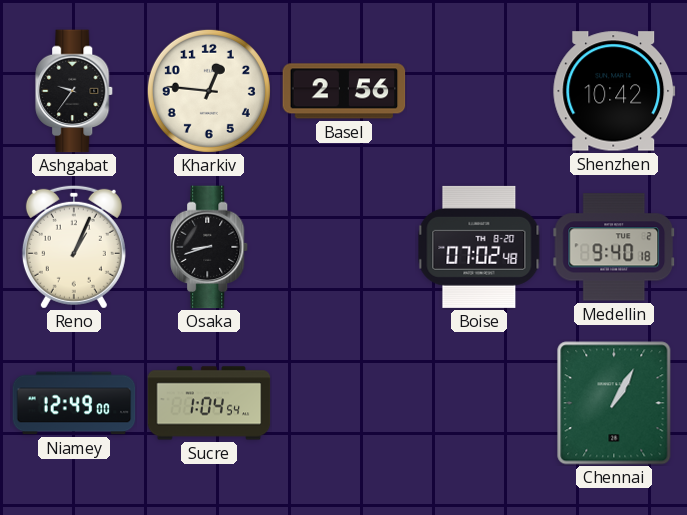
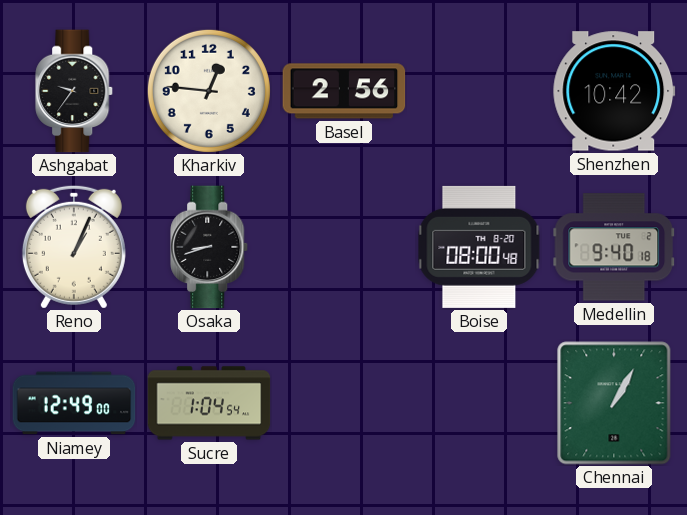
Boise: 07:02 -> 08:00 (479, 247)
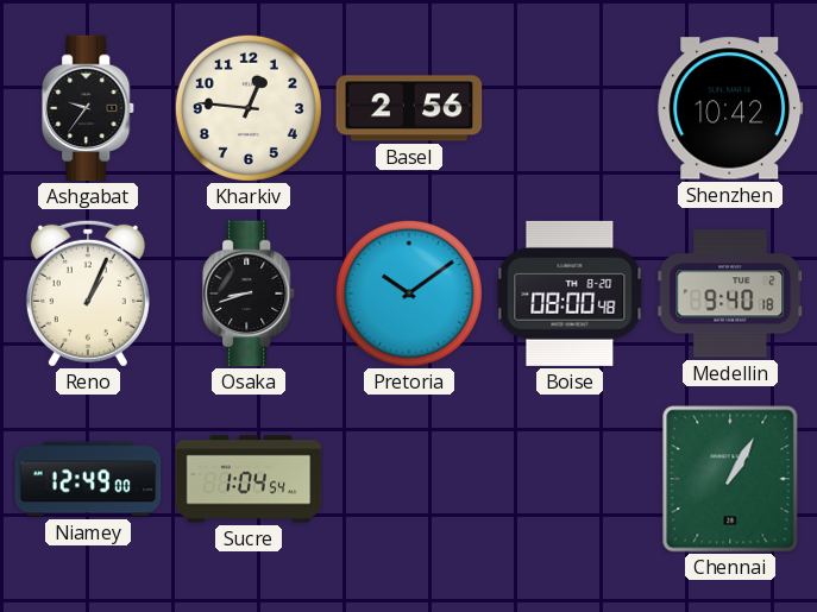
Pretoria: none -> 10:09 (409, 294)
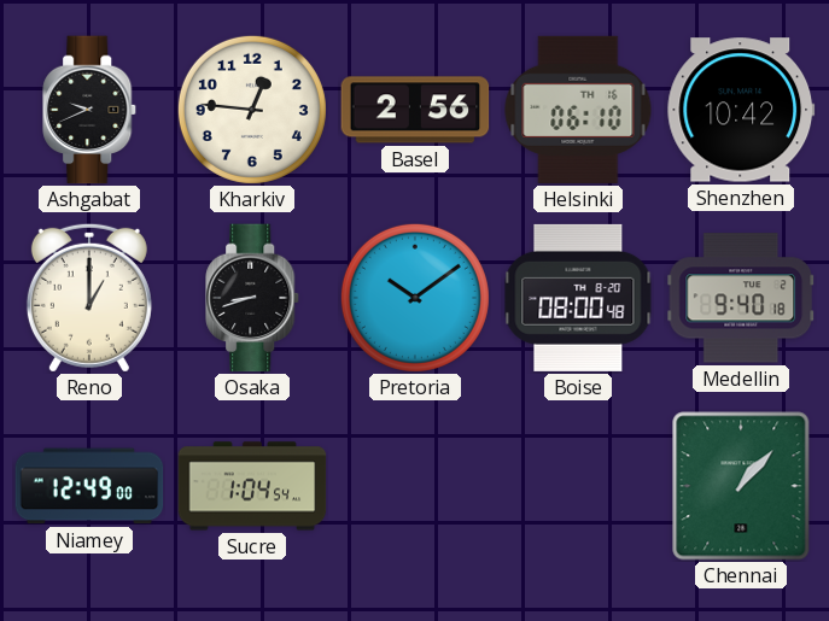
Ashgabat: 9:36 -> 9:41 (91, 110)
Helsinki: none -> 06:10 (578, 110)
Reno: 1:04 -> 1:00 (89, 298)
Chennai: 1:05 -> 1:07 (741, 486)
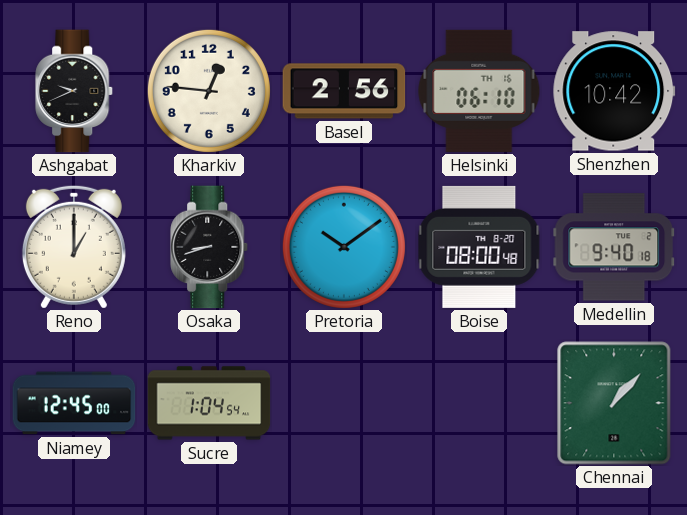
Niamey: 12:49 -> 12:45 (74, 403)
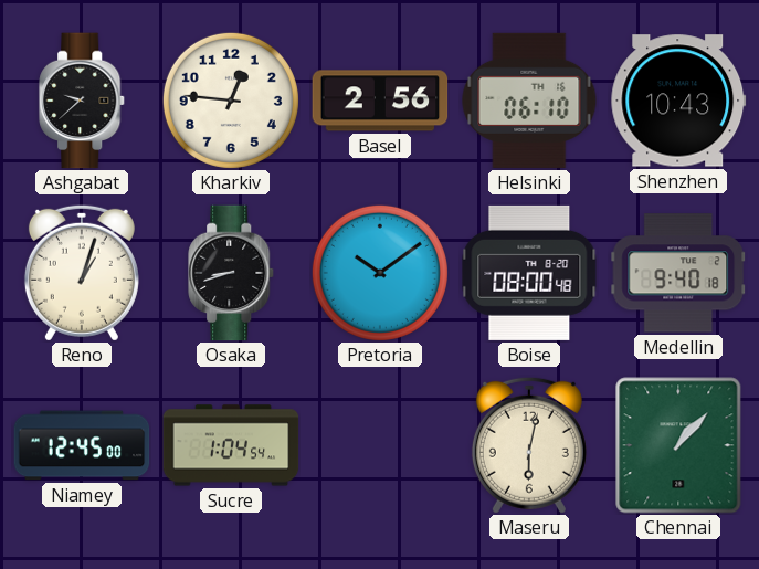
Ashgabat: 9:41 -> 9:38 (83, 101)
Shenzhen: 10:42 -> 10:43 (678, 101)
Reno: 1:00 -> 1:03 (82, 273)
Maseru: none -> 6:02 (529, 445)
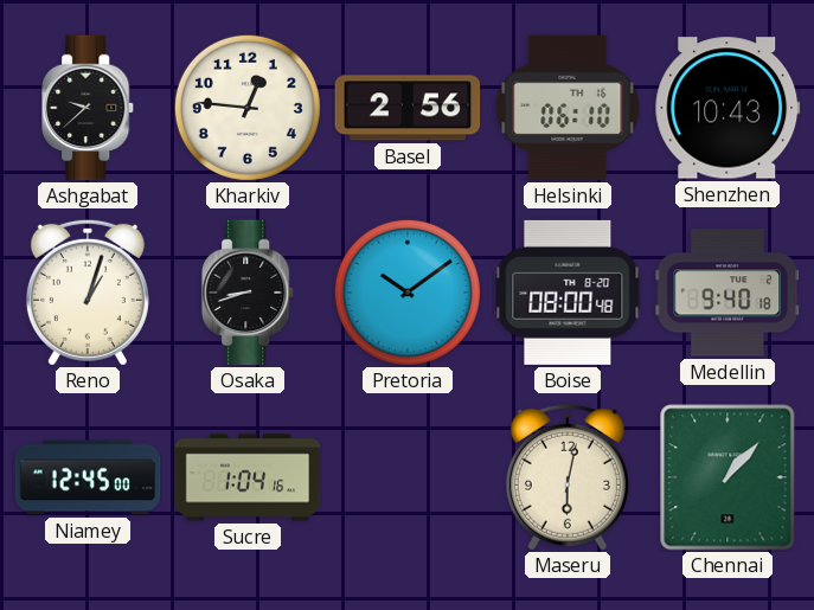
Sucre: 1:04:54 -> 1:04:16 (248, 477)
